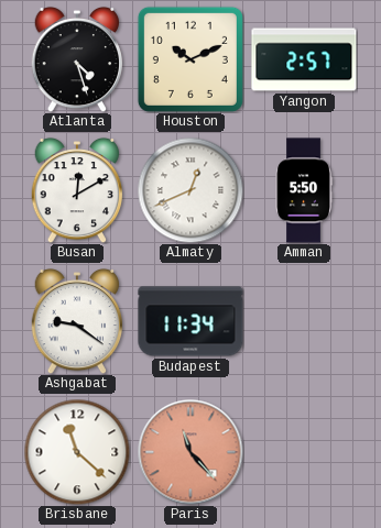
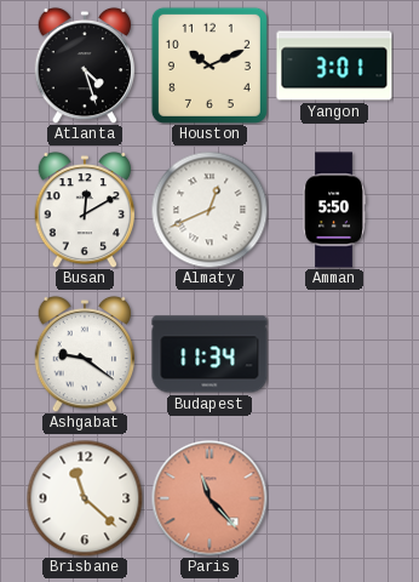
Yangon: 2:57 -> 3:01 (334, 65)
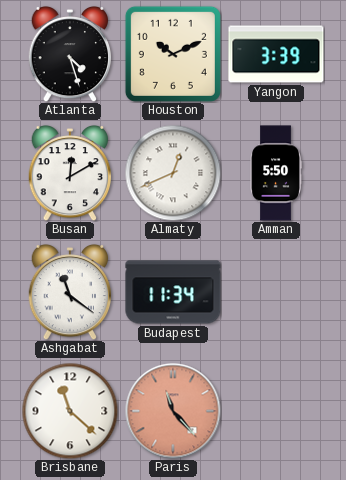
Yangon: 3:01 -> 3:39 (276, 54)
Ashgabat: 9:21 -> 11:21 (70, 292)
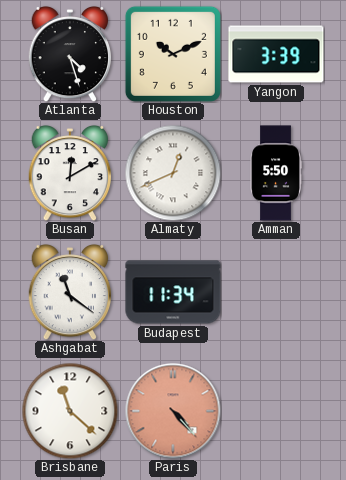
Paris: 11:23 -> 4:23 (173, 411)
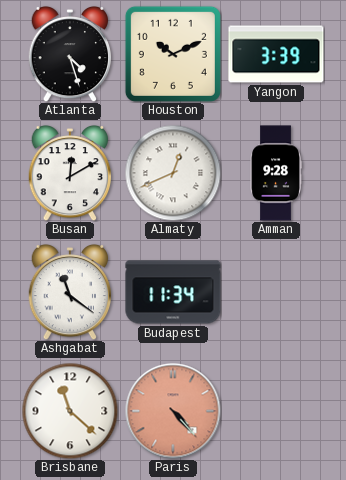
Amman: 5:50 -> 9:28 (275, 173)
